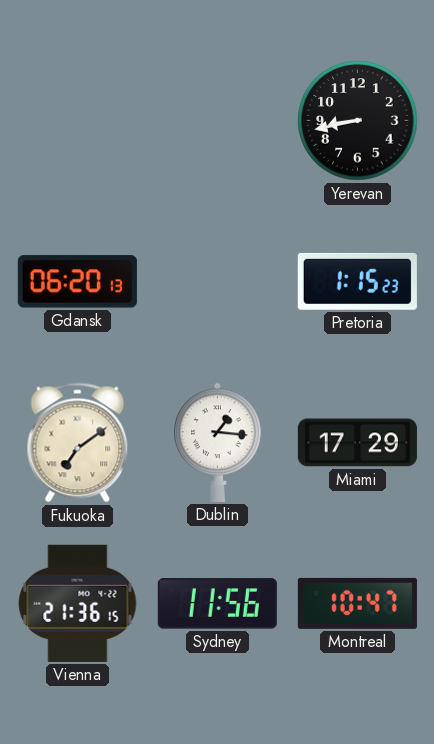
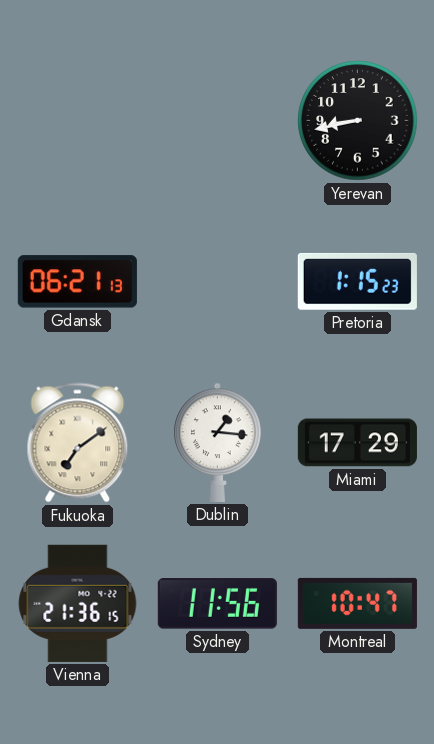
Gdansk: 06:20 -> 06:21 (77, 282)
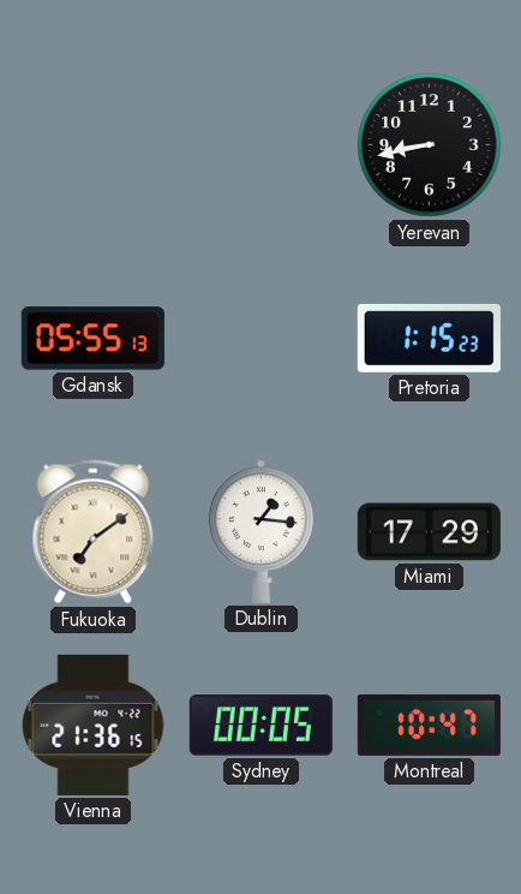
Gdansk: 06:21 -> 05:55 (92, 339)
Sydney: 11:56 -> 00:05 (260, 726)
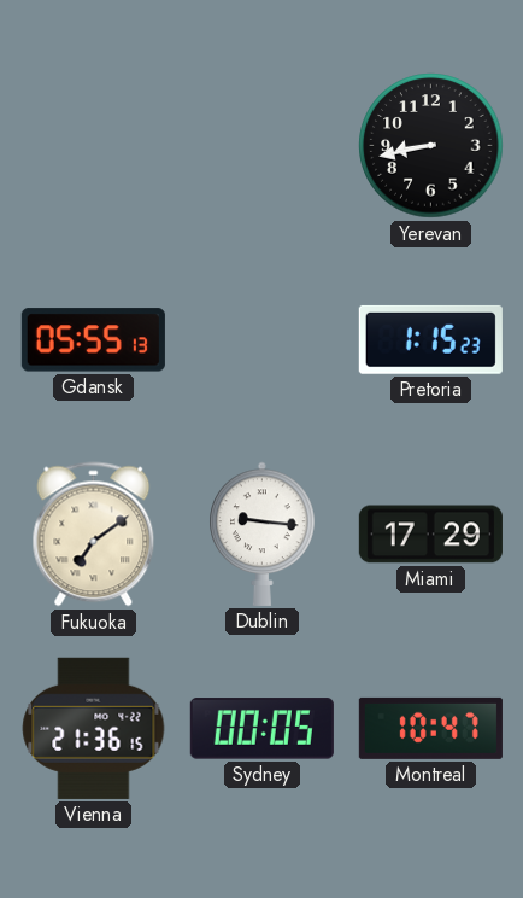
Dublin: 1:16 -> 9:16 (263, 533)
